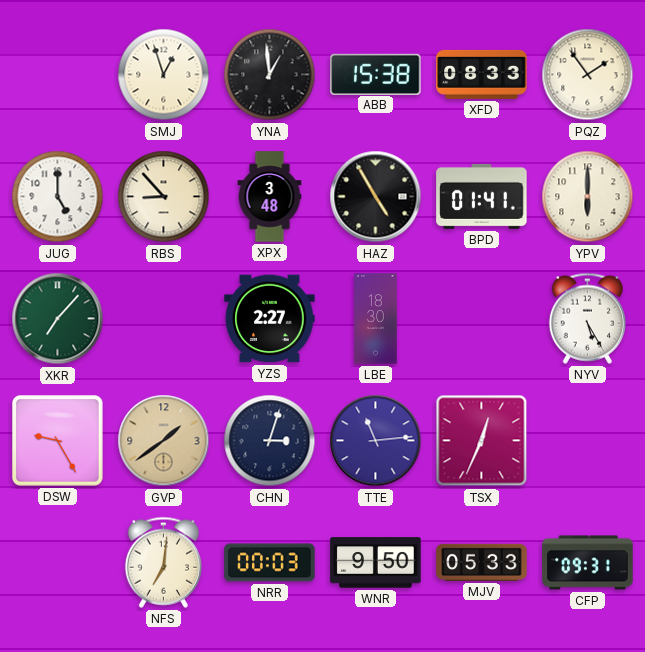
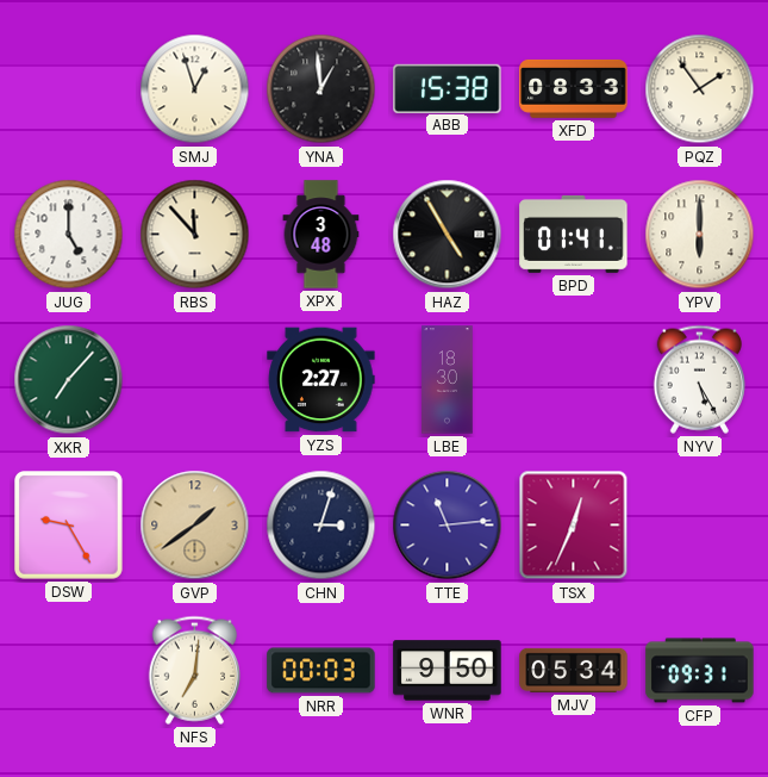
RBS: 8:53 -> 11:53 (195, 235)
MJV: 05:33 -> 05:34 (574, 670)
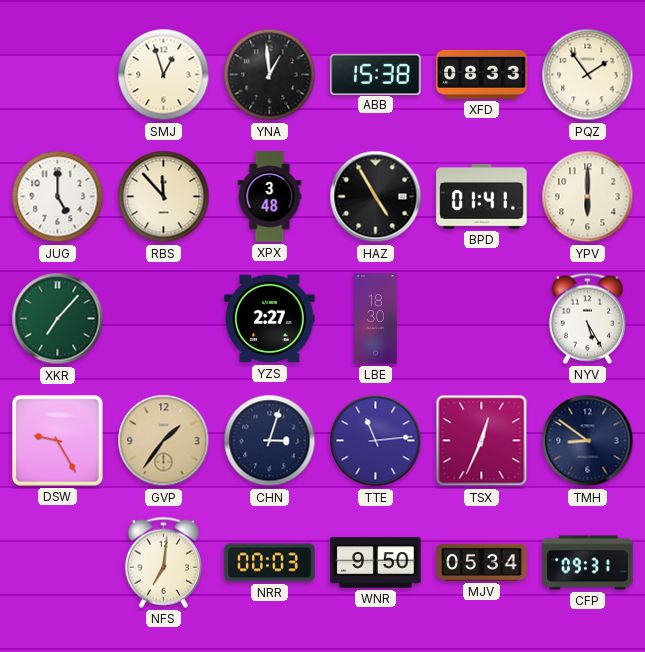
GVP: 1:39 -> 1:36 (164, 441)
TMH: none -> 8:51 (588, 441)
